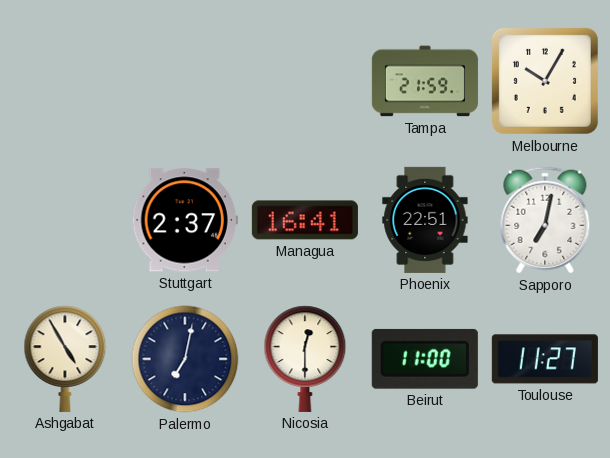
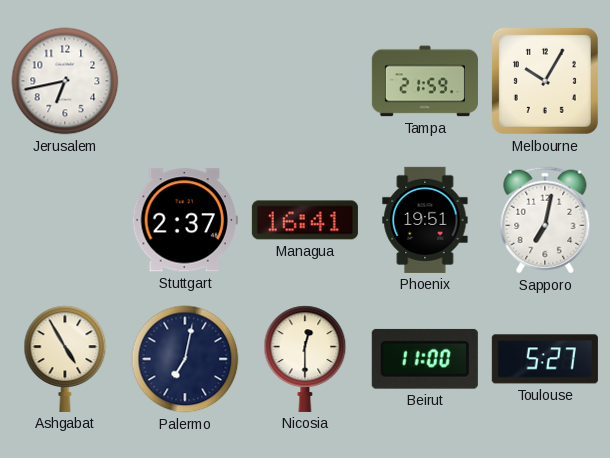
Jerusalem: none -> 6:43 (65, 81)
Phoenix: 22:51 -> 19:51 (425, 220)
Toulouse: 11:27 -> 5:27 (545, 359)
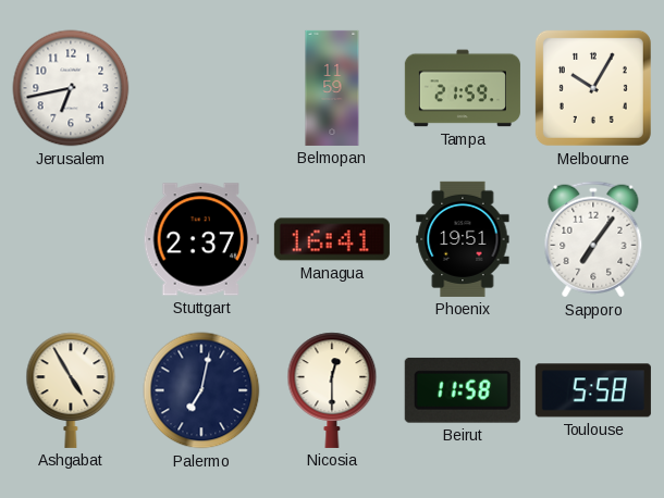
Belmopan: none -> 11:59 (332, 88)
Sapporo: 7:02 -> 7:06 (593, 239)
Beirut: 11:00 -> 11:58 (463, 390)
Toulouse: 5:27 -> 5:58 (593, 390)
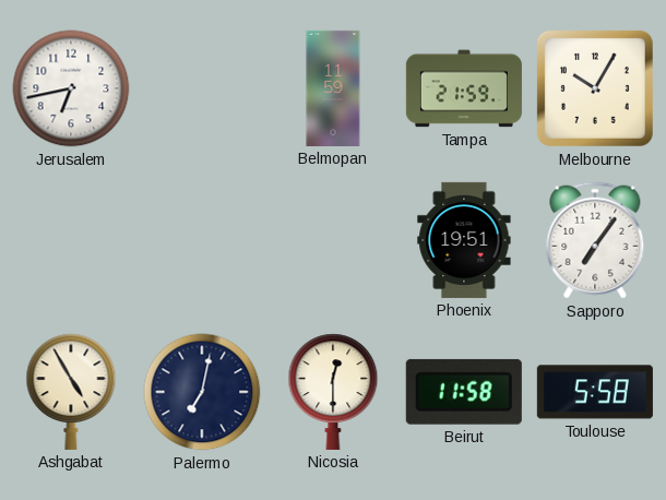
Stuttgart: 2:37 -> none (201, 239)
Managua: 16:41 -> none (332, 239)
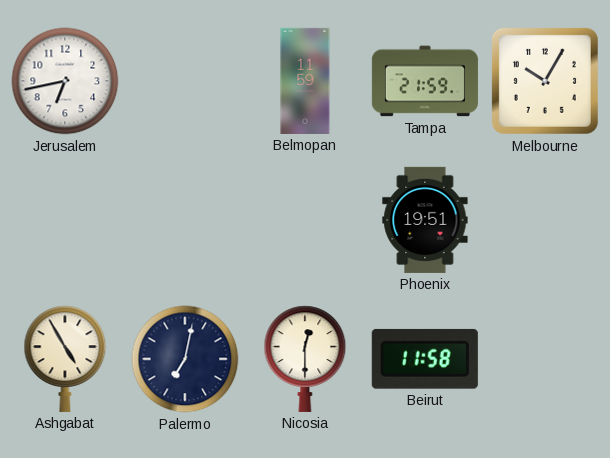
Sapporo: 7:06 -> none (595, 240)
Toulouse: 5:58 -> none (595, 392)
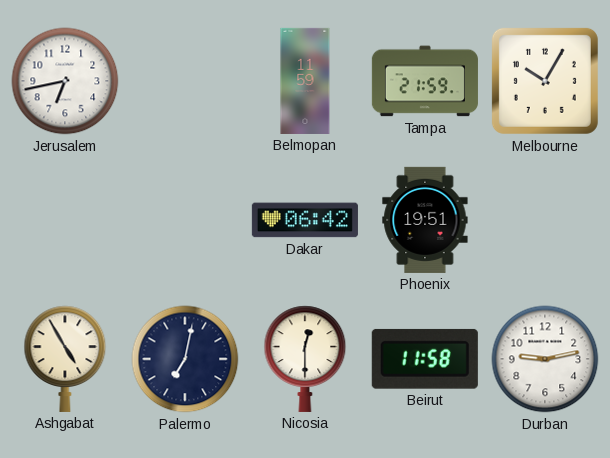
Dakar: none -> 06:42 (305, 220)
Durban: none -> 9:13 (545, 359)
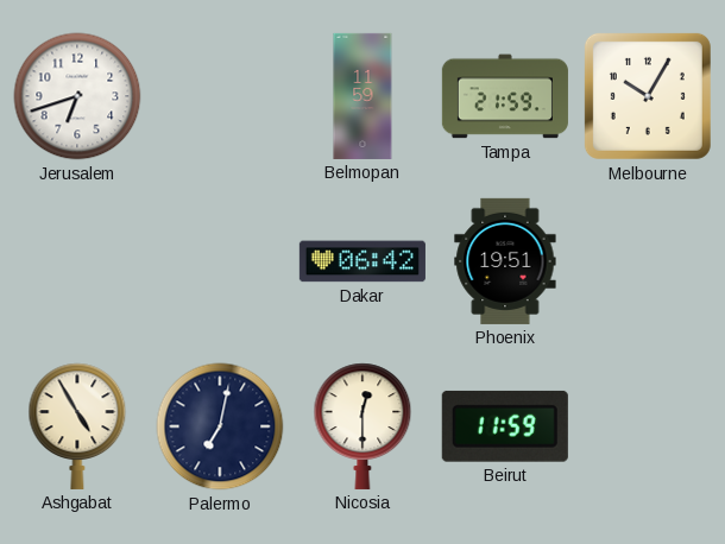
Jerusalem: 6:43 -> 6:42 (77, 96)
Beirut: 11:58 -> 11:59 (505, 426)
Durban: 9:13 -> none (545, 359)
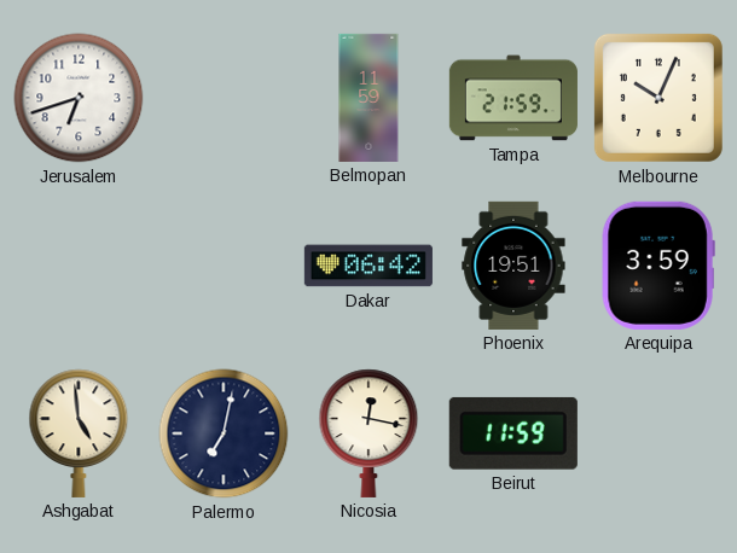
Melbourne: 10:05 -> 10:04 (658, 98)
Arequipa: none -> 3:59 (658, 266)
Ashgabat: 4:55 -> 4:59 (79, 433)
Nicosia: 12:30 -> 12:17 (368, 433)
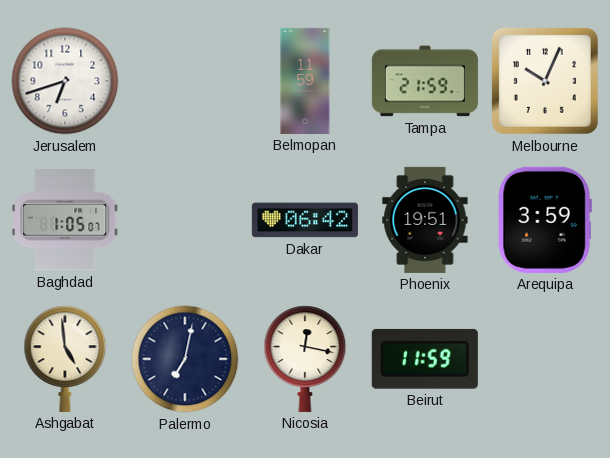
Baghdad: none -> 1:05 (65, 220)
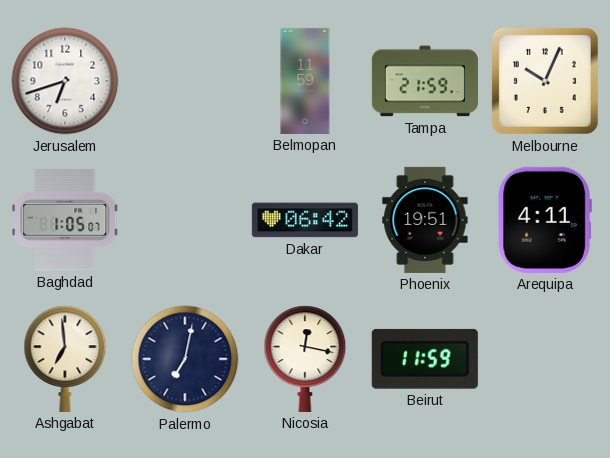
Arequipa: 3:59 -> 4:11 (545, 220)
Ashgabat: 4:59 -> 6:59 (65, 359)
